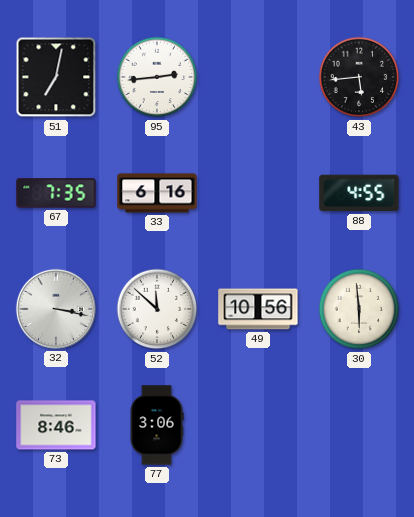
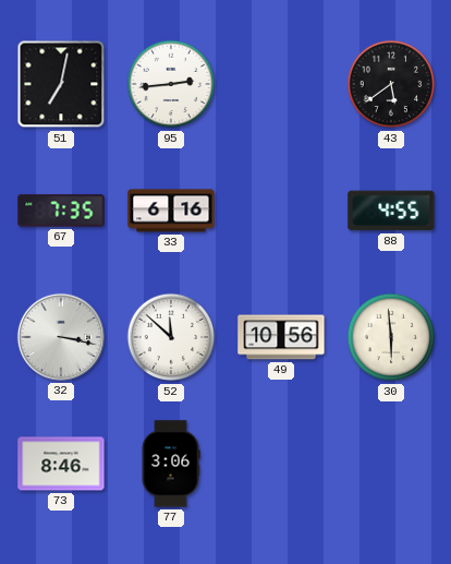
43: 5:44 -> 5:39 (391, 84)
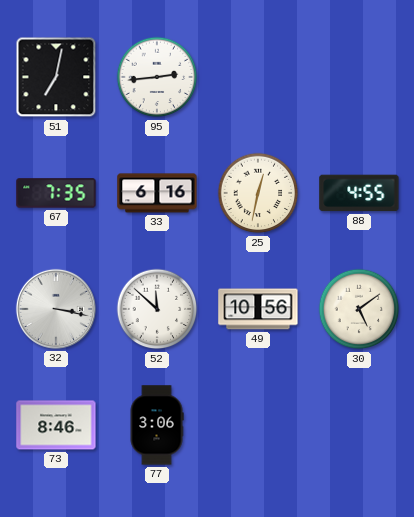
43: 5:39 -> none (391, 84)
25: none -> 12:32 (258, 193)
30: 5:59 -> 5:09 (359, 309)
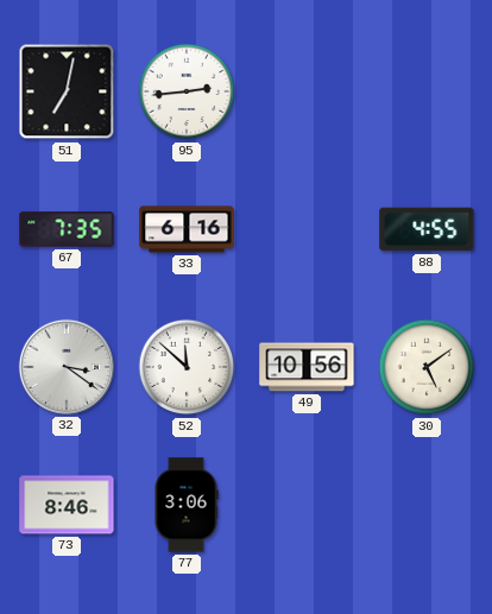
25: 12:32 -> none (258, 193)
32: 3:17 -> 3:21 (67, 367)
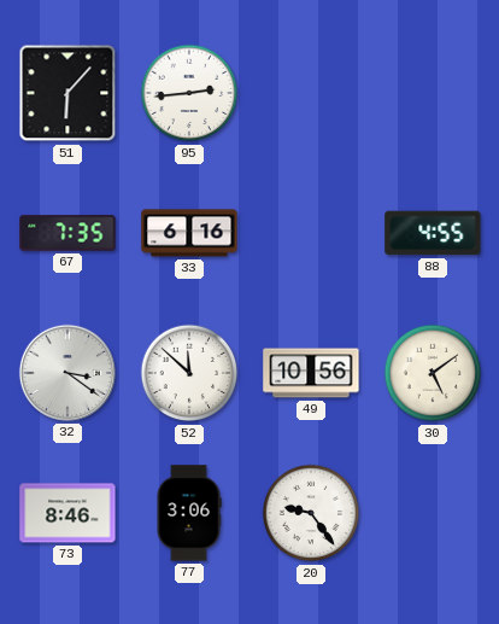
51: 7:02 -> 6:07 (67, 93)
20: none -> 9:24 (311, 513)
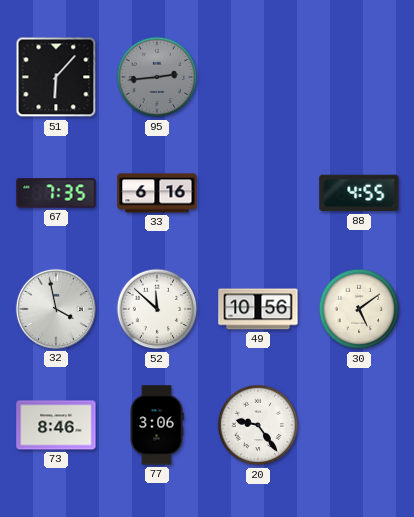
95 dial: white -> grey (157, 77)
32: 3:21 -> 3:58 (56, 309)
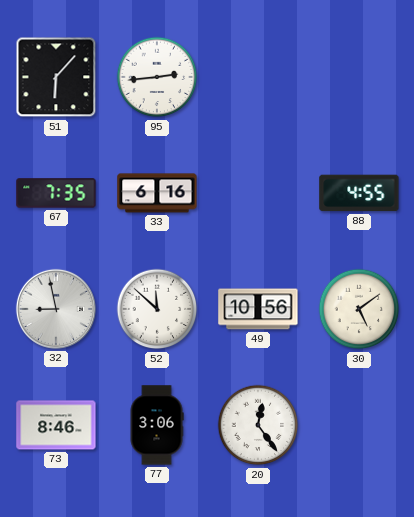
95 dial: grey -> white (157, 77)
32: 3:58 -> 8:58 (56, 309)
20: 9:24 -> 12:24 (258, 425)
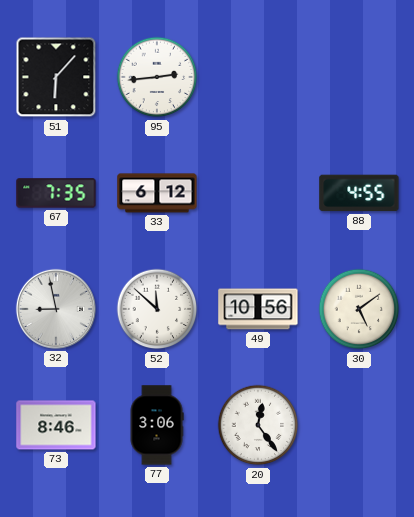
33: 6:16 -> 6:12 (157, 193)
